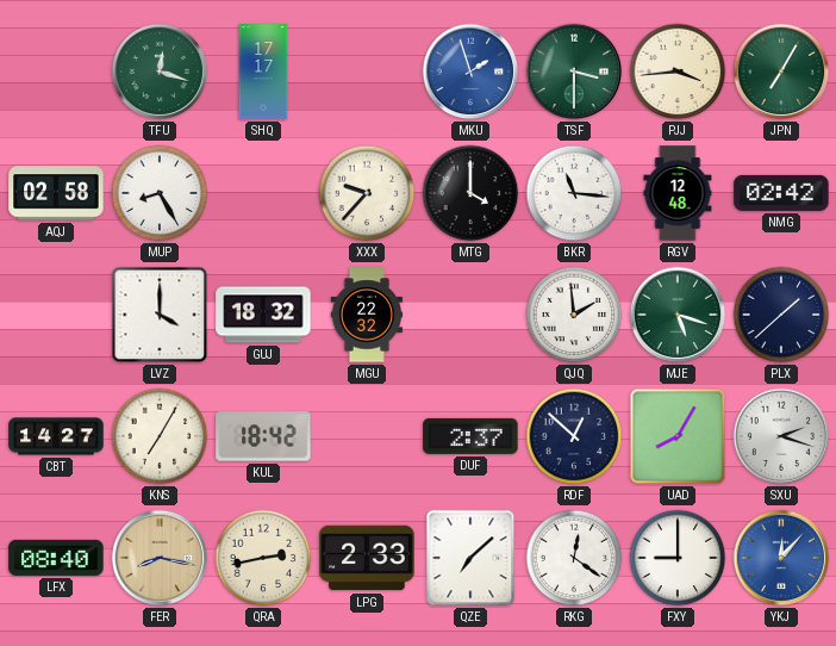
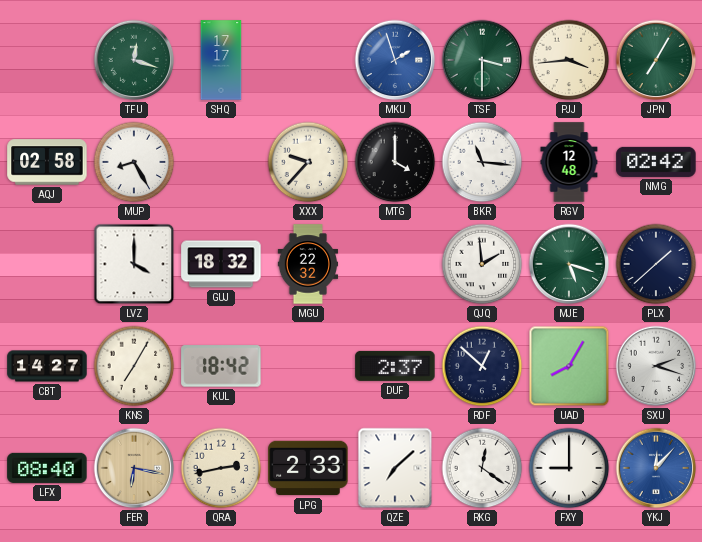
FER: 8:17 -> 6:17 (134, 468)
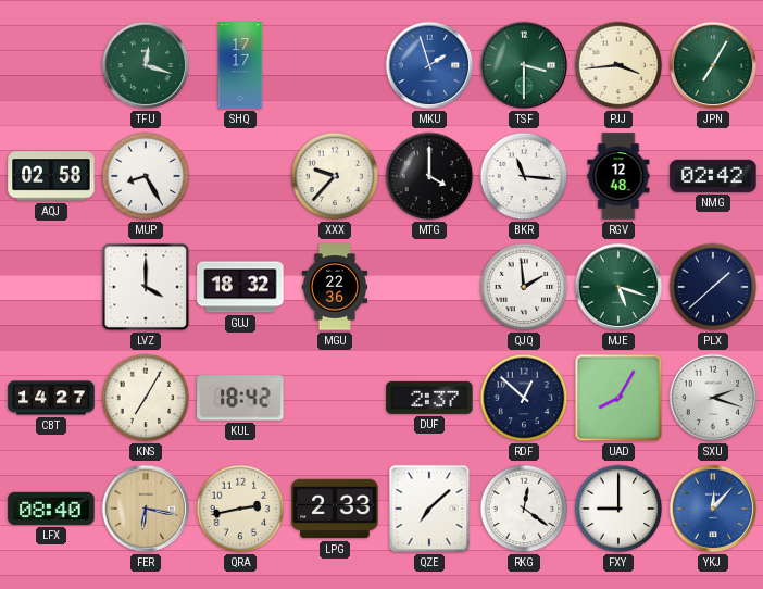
MGU: 22:32 -> 22:36 (335, 287)
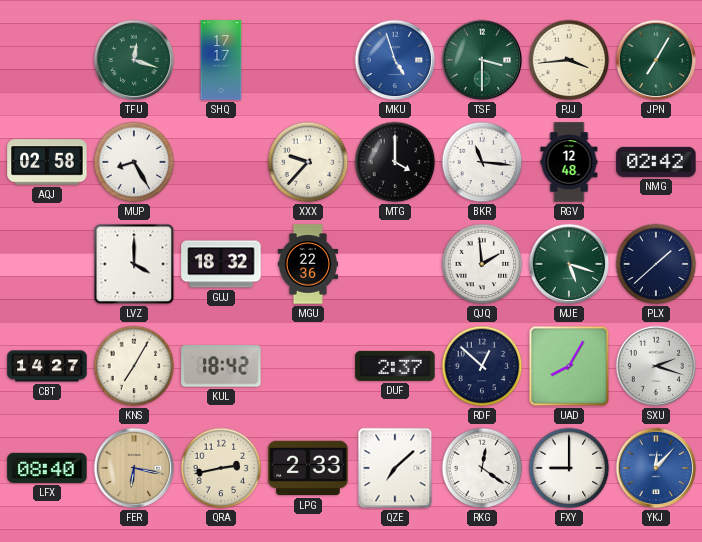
MKU: 1:57 -> 4:57 (395, 60)
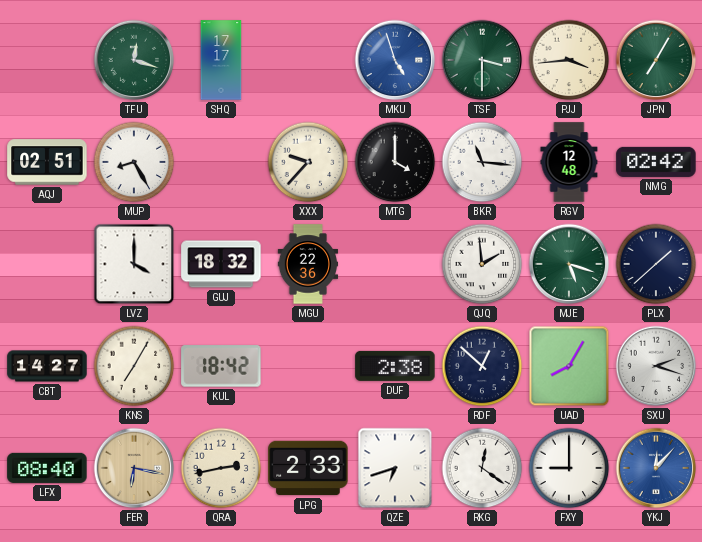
AQJ: 02:58 -> 02:51 (47, 162)
DUF: 2:37 -> 2:38 (395, 366)
QZE: 7:08 -> 6:42 (395, 468)
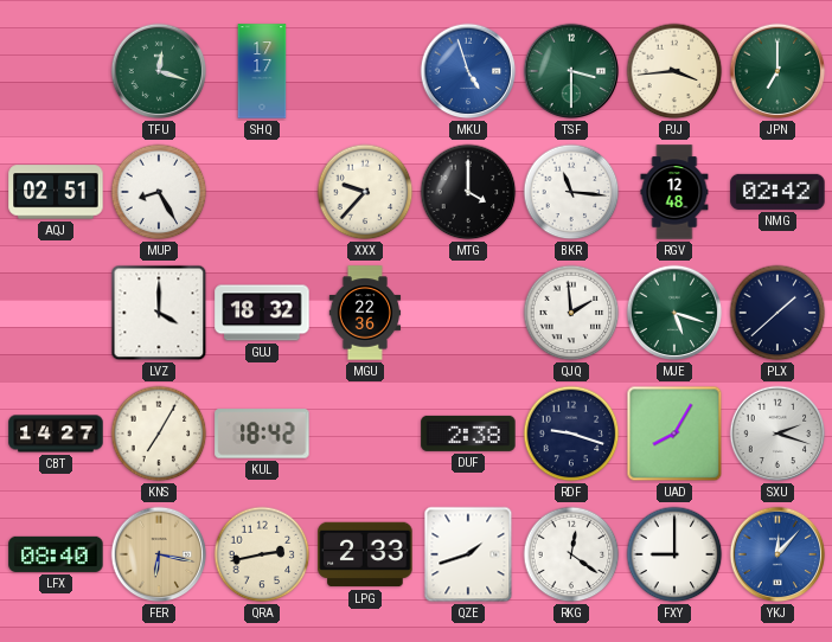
JPN: 7:05 -> 7:00 (777, 71)
RDF: 12:52 -> 9:18 (571, 434)
QZE: 6:42 -> 1:42 (468, 554)
